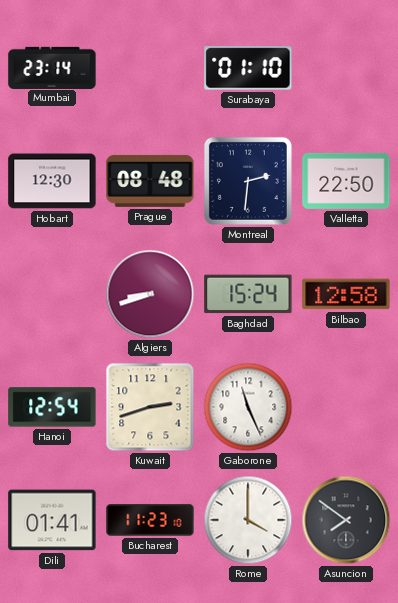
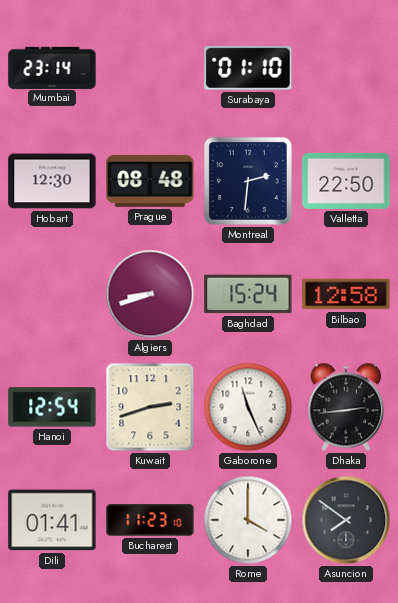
Dhaka: none -> 2:44 (346, 407)
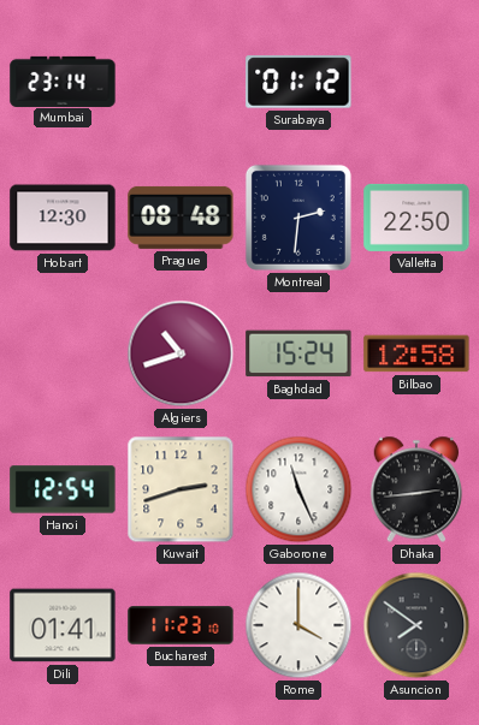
Surabaya: 01:10 -> 01:12 (298, 82)
Algiers: 8:42 -> 10:42 (181, 353)
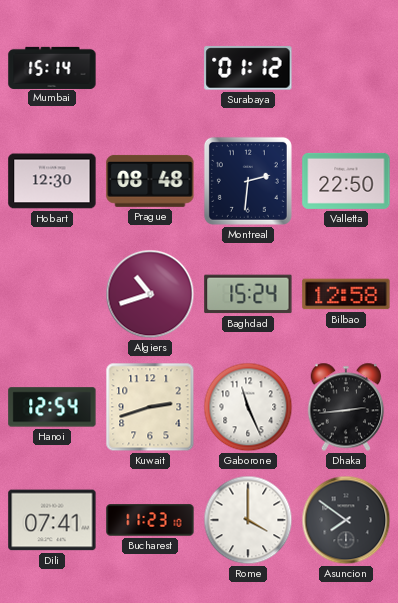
Mumbai: 23:14 -> 15:14 (52, 67)
Dili: 01:41 -> 07:41 (52, 520)
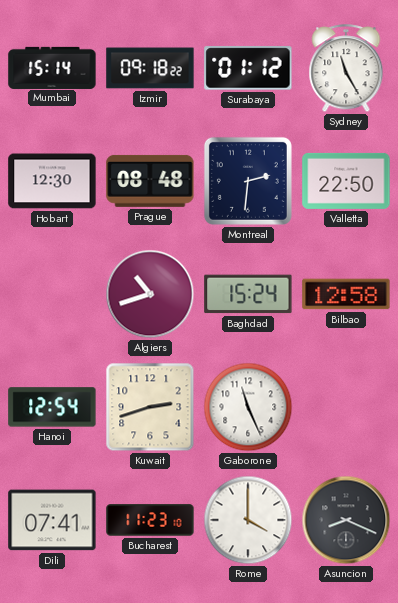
Izmir: none -> 09:18 (150, 68)
Sydney: none -> 11:25 (346, 69)
Dhaka: 2:44 -> none (346, 407)
Asuncion: 7:51 -> 8:19 (346, 520)
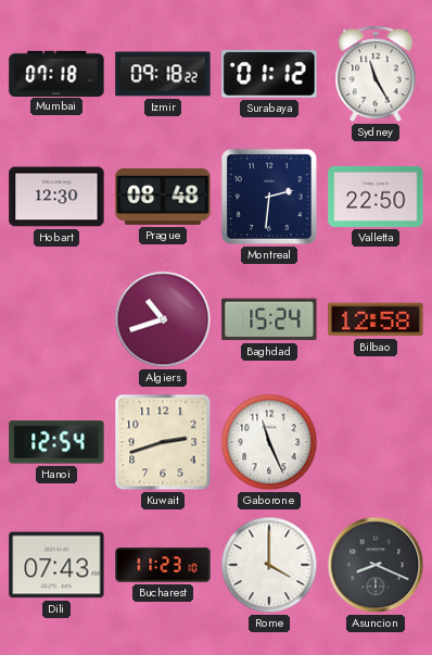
Mumbai: 15:14 -> 07:18 (56, 73)
Dili: 07:41 -> 07:43 (56, 565)
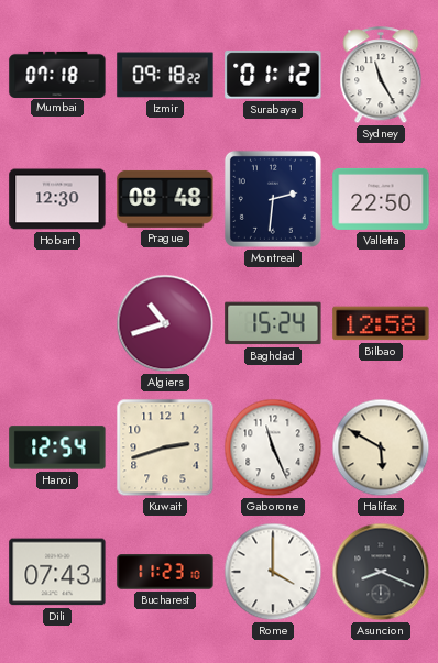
Halifax: none -> 5:50 (381, 447)
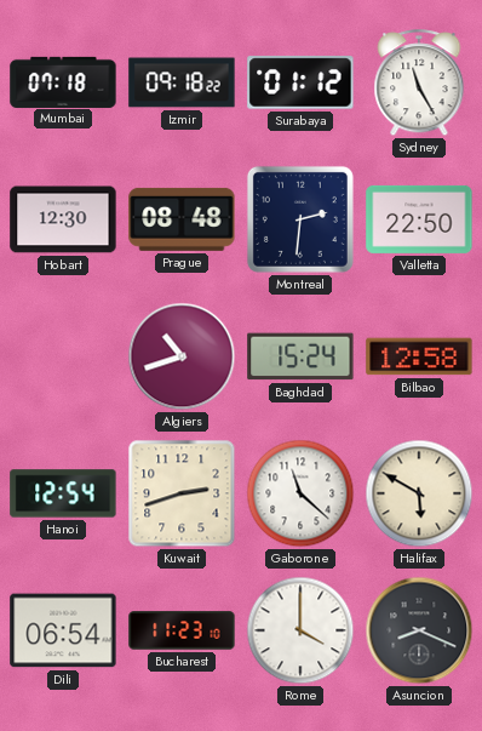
Gaborone: 11:26 -> 11:22 (300, 493)
Dili: 07:43 -> 06:54 (63, 630)
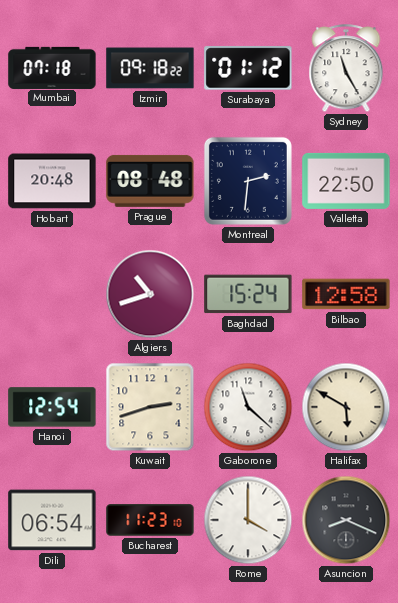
Hobart: 12:30 -> 20:48 (52, 181)
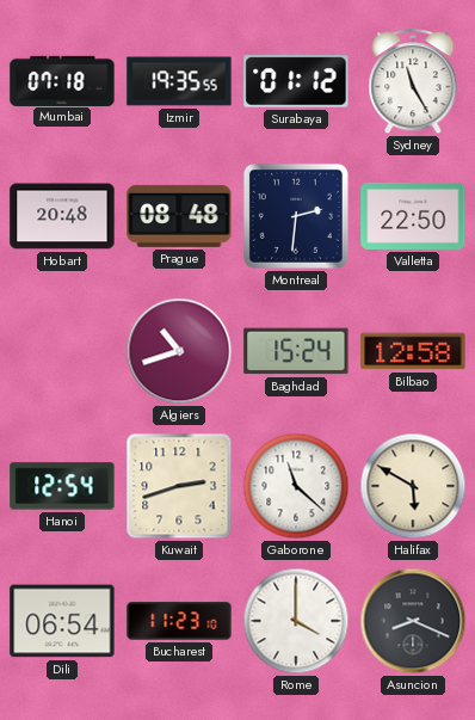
Izmir: 09:18 -> 19:35 (179, 81)
